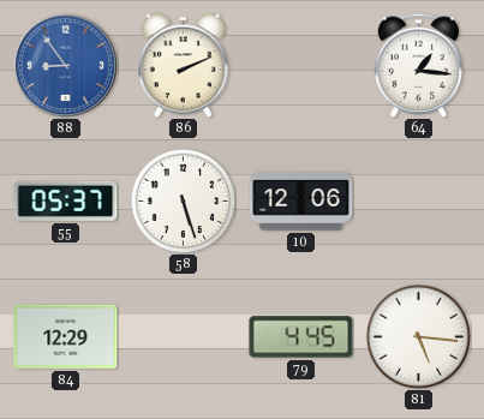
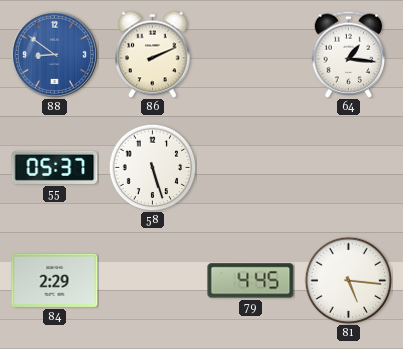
88: 8:54 -> 8:51 (54, 54)
10: 12:06 -> none (301, 202)
84: 12:29 -> 2:29 (55, 280)
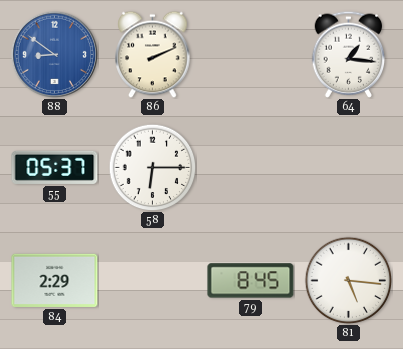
58: 5:27 -> 6:15 (152, 167)
79: 4:45 -> 8:45 (251, 281)
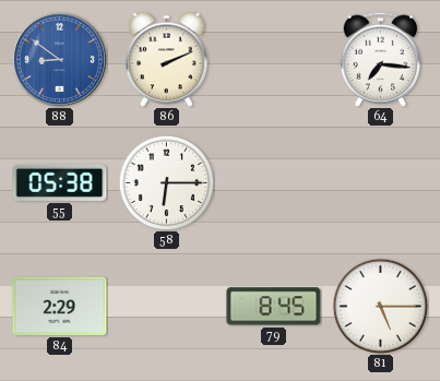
64: 1:16 -> 7:16 (381, 59)
55: 05:37 -> 05:38 (60, 182)
81: 5:16 -> 5:15 (380, 306)
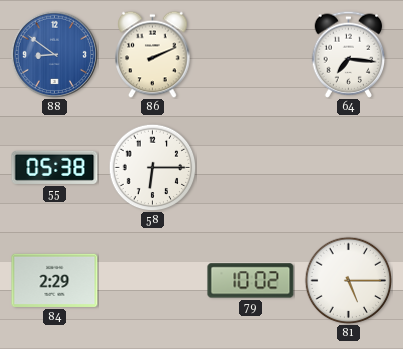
79: 8:45 -> 10:02 (251, 281)
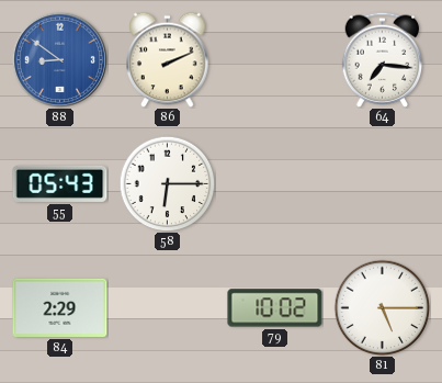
55: 05:38 -> 05:43 (60, 183)
